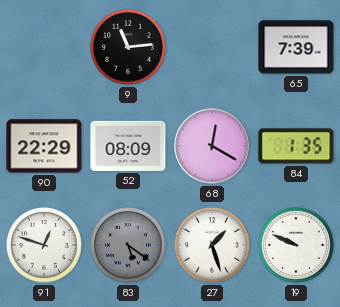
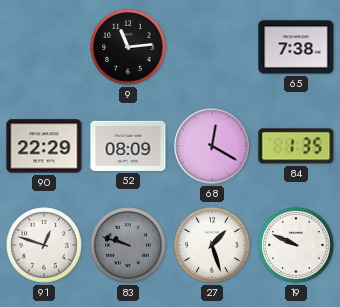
65: 7:39 -> 7:38 (296, 47)
83: 5:21 -> 9:48 (128, 245)
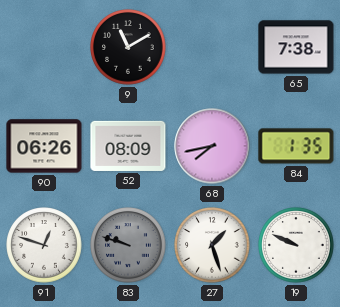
9: 11:14 -> 11:10 (128, 47)
90: 22:29 -> 06:26 (44, 146)
68: 12:20 -> 7:43 (212, 146)
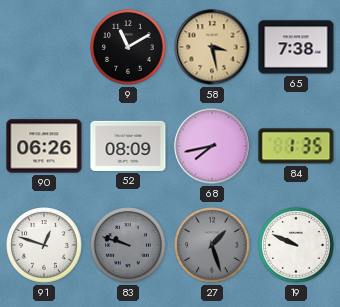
58: none -> 3:28 (212, 47)
27 dial: white -> grey (212, 245)
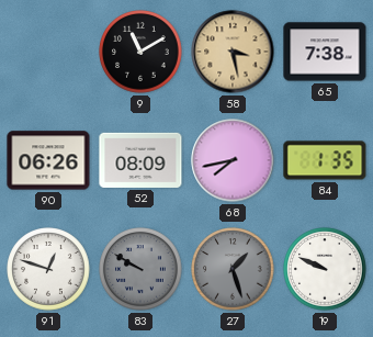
83: 9:48 -> 9:50 (140, 269)
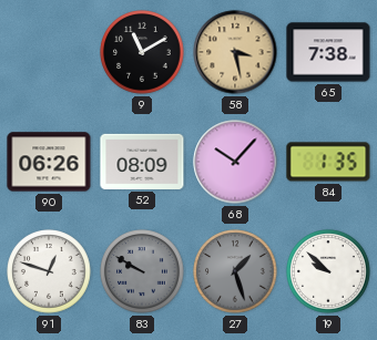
68: 7:43 -> 10:07 (235, 162)
19: 9:49 -> 9:52 (328, 271)
